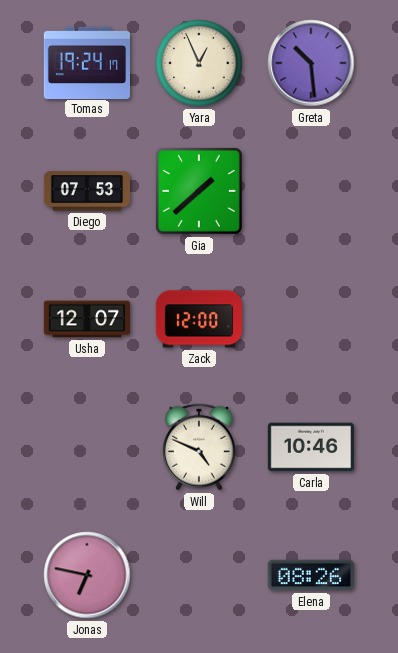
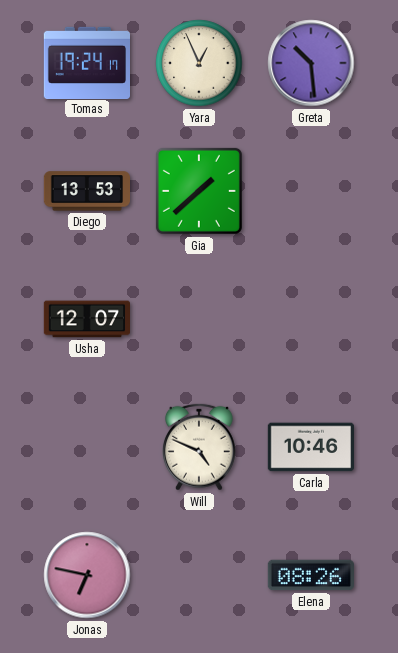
Diego: 07:53 -> 13:53 (86, 191)
Zack: 12:00 -> none (198, 319)
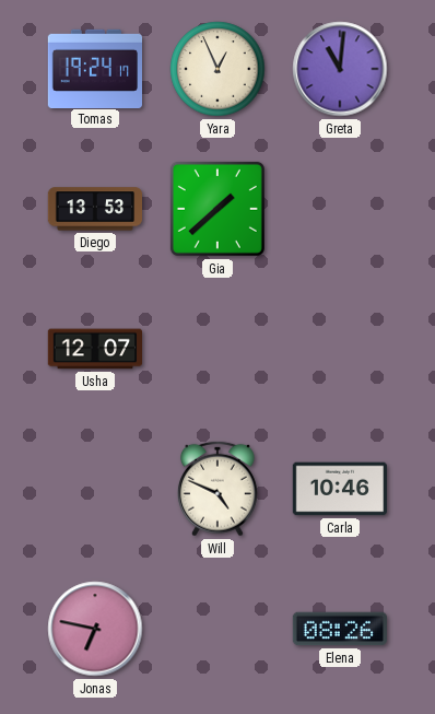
Greta: 10:29 -> 11:01 (340, 69)
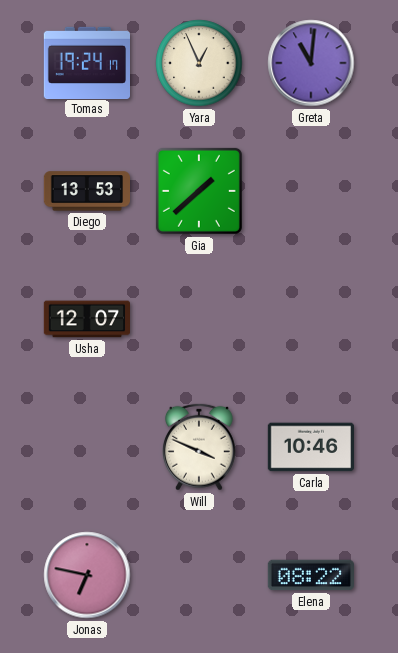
Will: 4:49 -> 3:49 (199, 447)
Elena: 08:26 -> 08:22 (310, 575)
